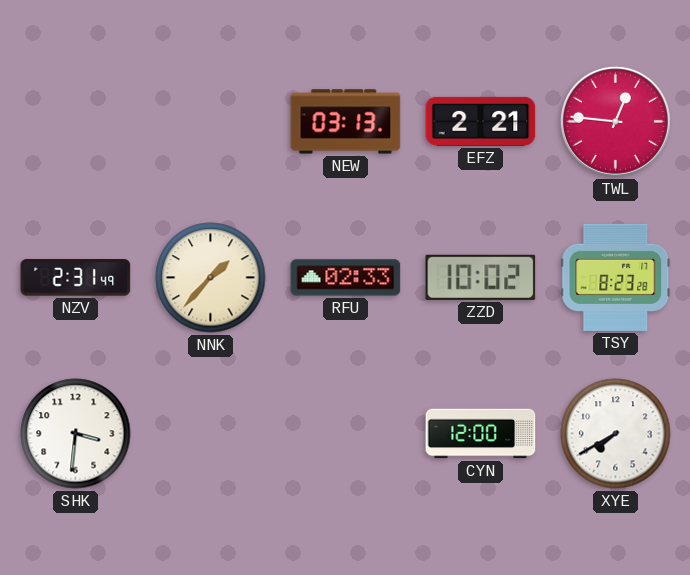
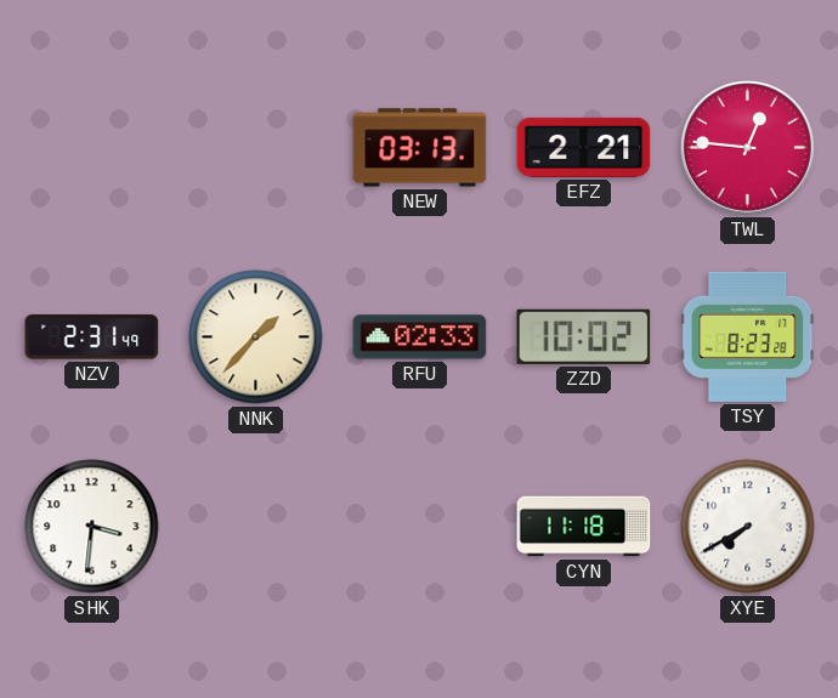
CYN: 12:00 -> 11:18 (584, 527)
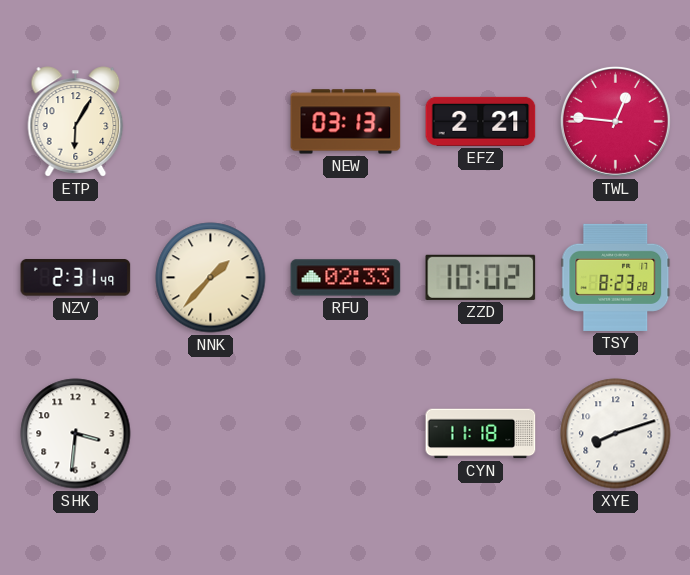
ETP: none -> 6:05 (76, 122)
XYE: 7:40 -> 8:12 (616, 434)
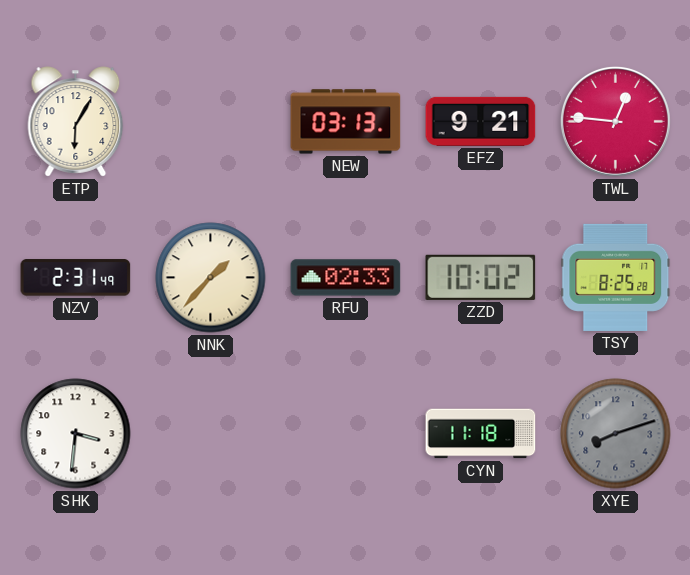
EFZ: 2:21 -> 9:21 (481, 121)
TSY: 8:23 -> 8:25 (616, 277)
XYE dial: white -> grey (616, 434)
